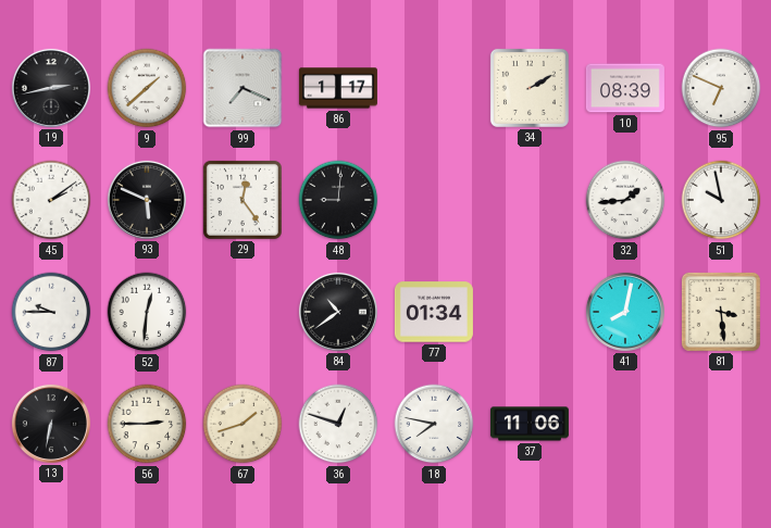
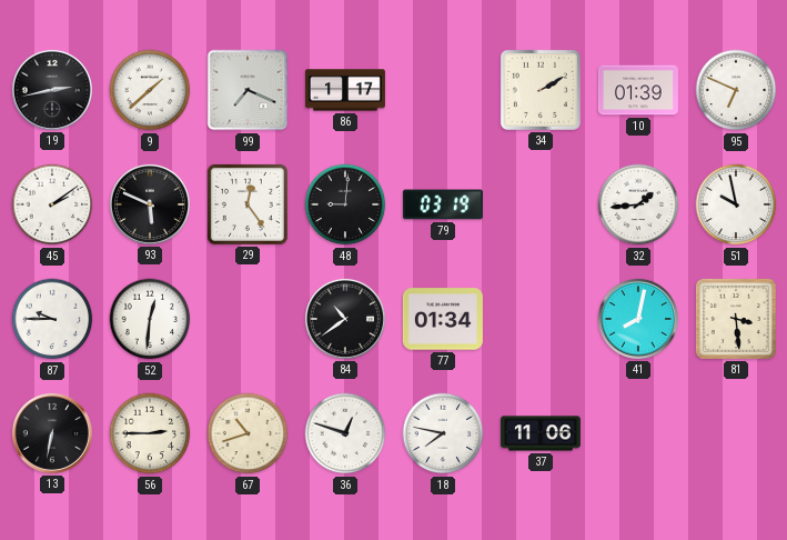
10: 08:39 -> 01:39 (638, 90)
79: none -> 03:19 (443, 204)
67: 1:42 -> 10:42 (248, 433)
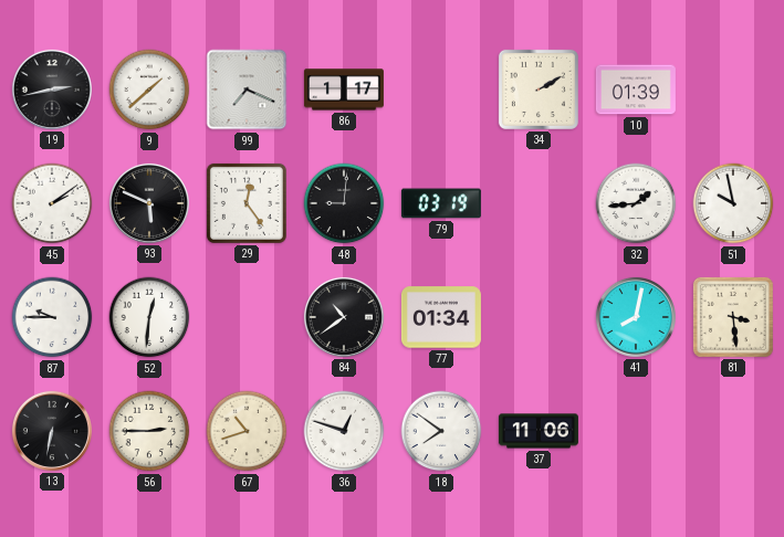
95: 6:49 -> none (736, 90)
18: 7:47 -> 7:51 (441, 431)
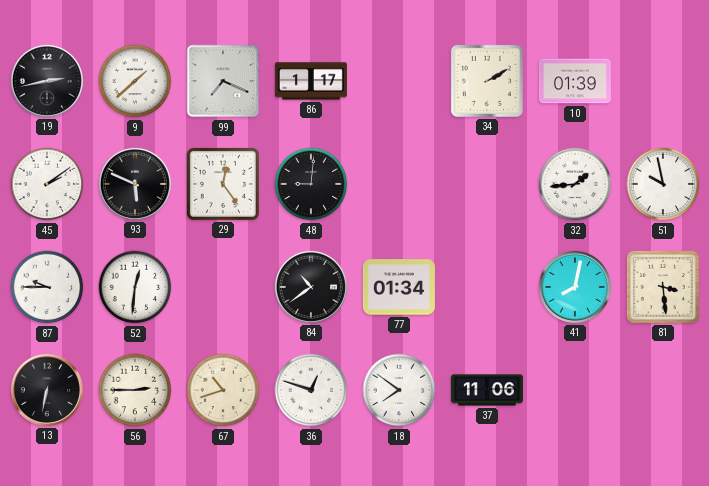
79: 03:19 -> none (441, 203)
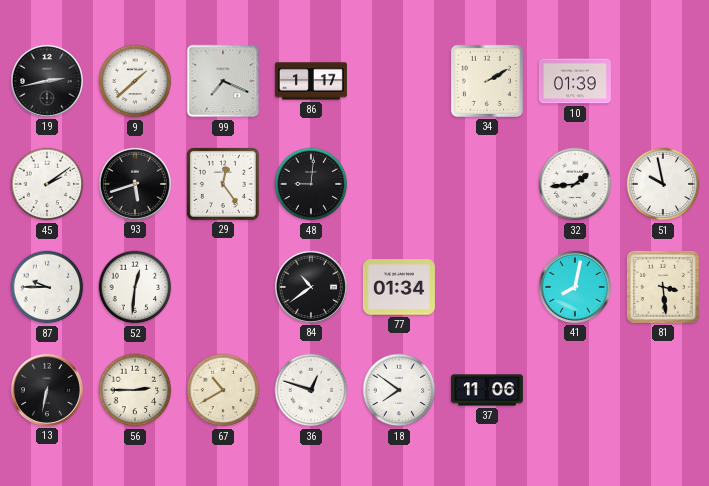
93: 5:49 -> 5:42 (135, 184)
67: 10:42 -> 10:40 (223, 390)
